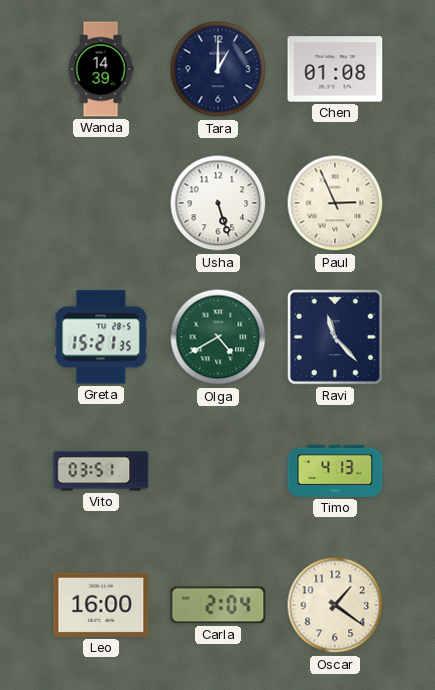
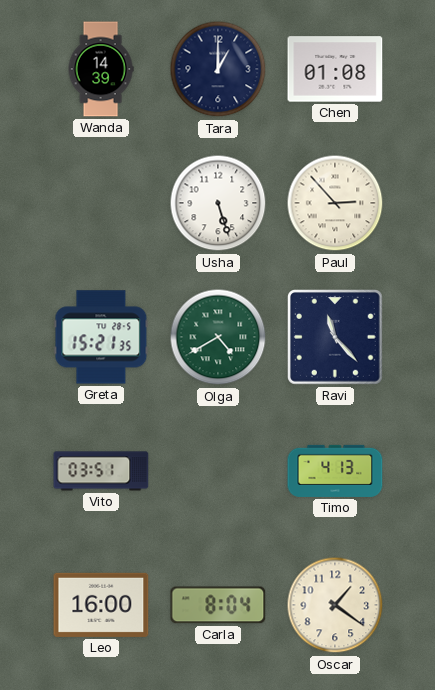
Paul: 2:56 -> 2:53 (335, 203)
Carla: 2:04 -> 8:04 (218, 605)
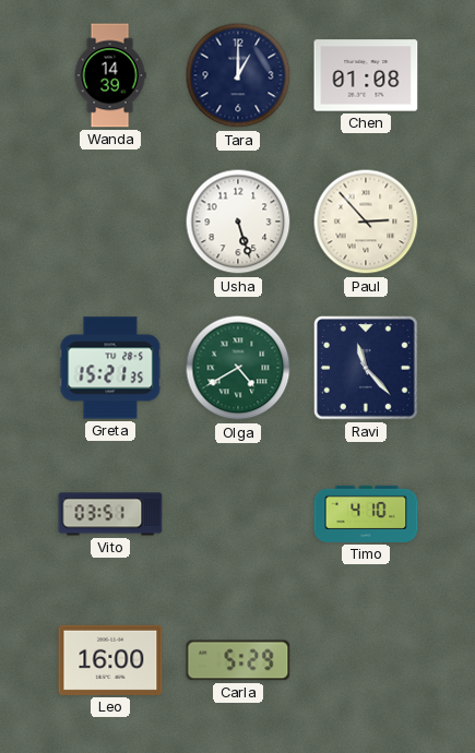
Timo: 4:13 -> 4:10 (366, 514)
Carla: 8:04 -> 5:29 (238, 660)
Oscar: 1:21 -> none (335, 605)
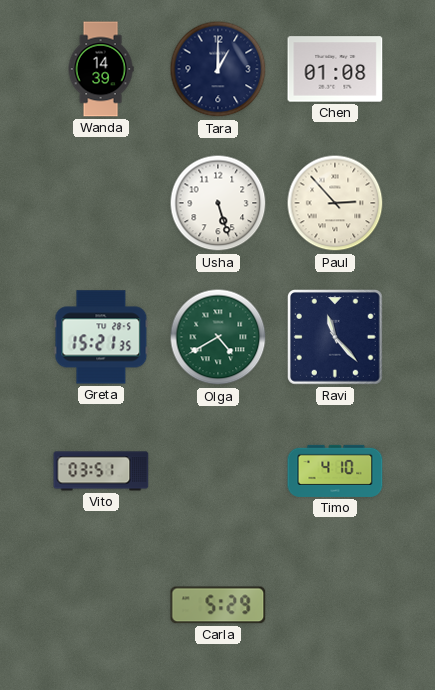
Leo: 16:00 -> none (110, 660)
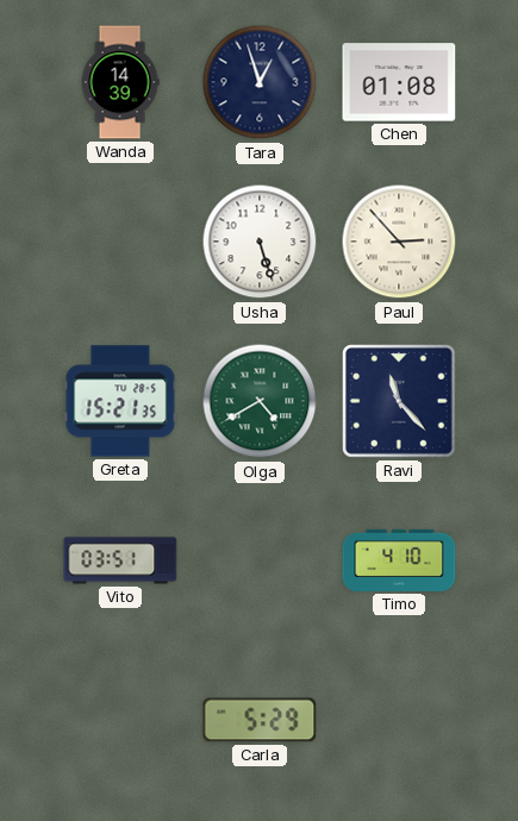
Tara: 1:00 -> 12:57 (260, 82)
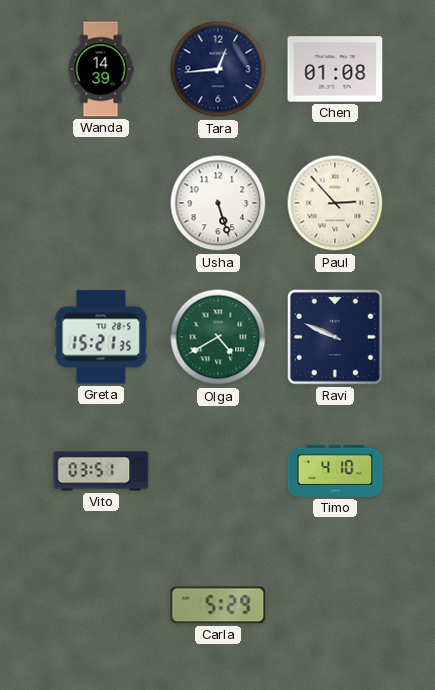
Tara: 12:57 -> 12:44 (218, 69)
Ravi: 11:23 -> 9:49 (336, 338)
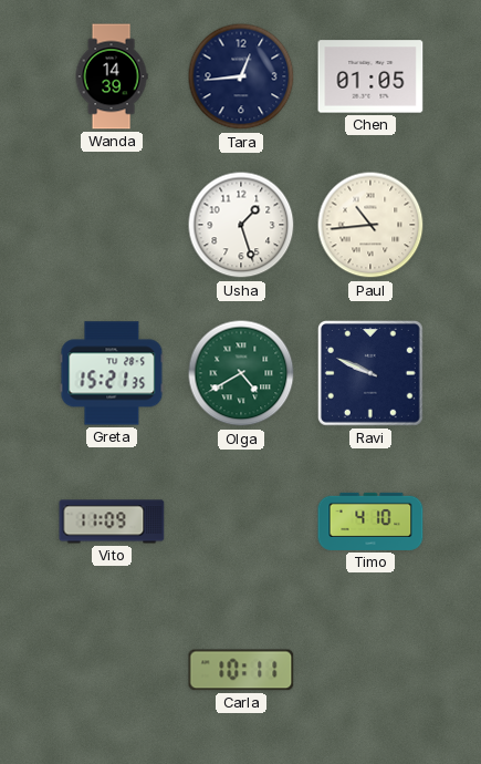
Chen: 01:08 -> 01:05 (370, 76)
Usha: 5:27 -> 1:27 (241, 225)
Paul: 2:53 -> 10:44 (370, 225)
Vito: 03:51 -> 11:09 (112, 522)
Carla: 5:29 -> 10:11 (241, 670)
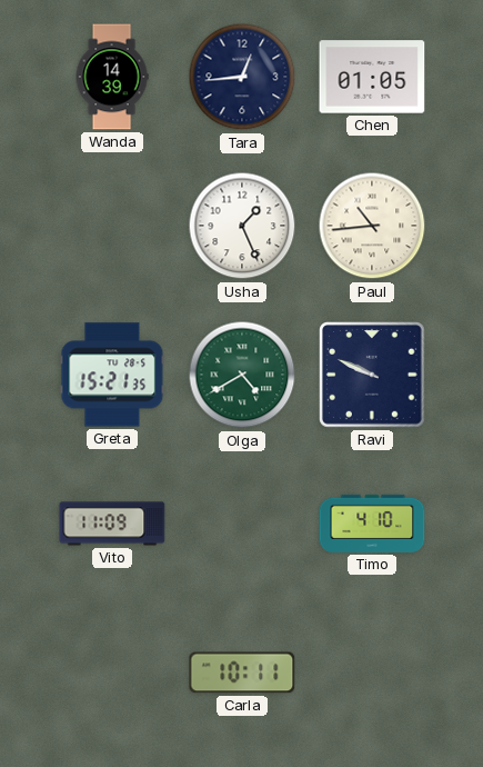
Usha: 1:27 -> 1:26 (242, 226)
